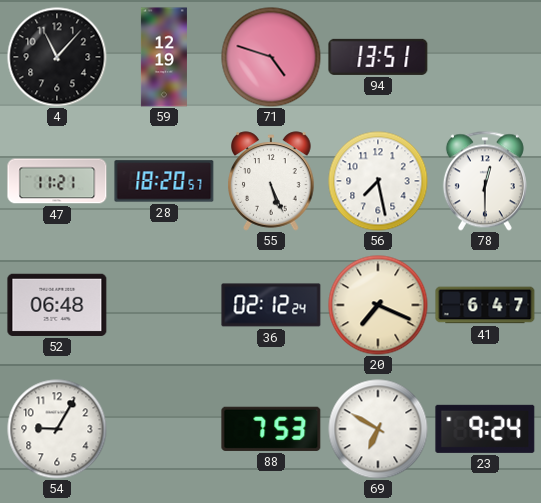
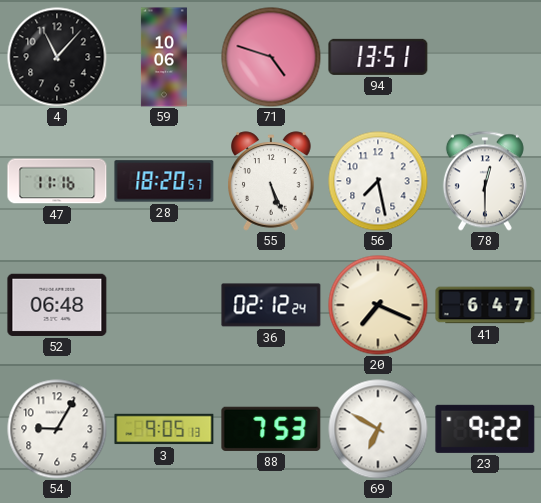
59: 12:19 -> 10:06 (164, 57)
47: 11:21 -> 11:16 (57, 181)
3: none -> 9:05 (164, 429)
23: 9:24 -> 9:22 (485, 429)
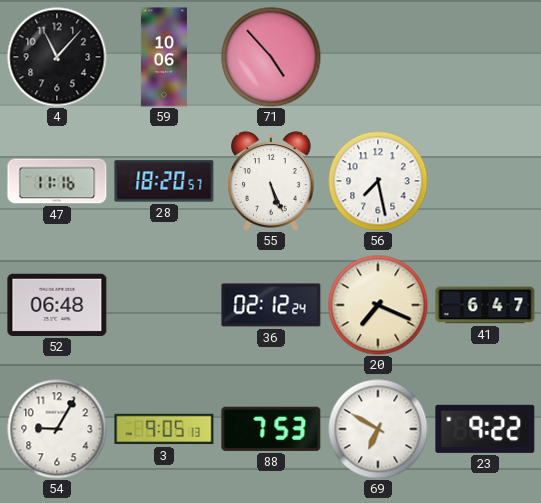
71: 4:48 -> 4:53 (271, 57)
94: 13:51 -> none (378, 57)
78: 12:30 -> none (485, 181)
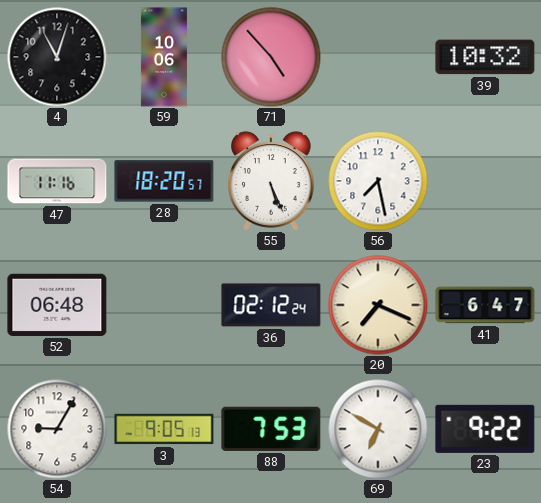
4: 11:07 -> 11:03 (57, 57)
39: none -> 10:32 (485, 57)
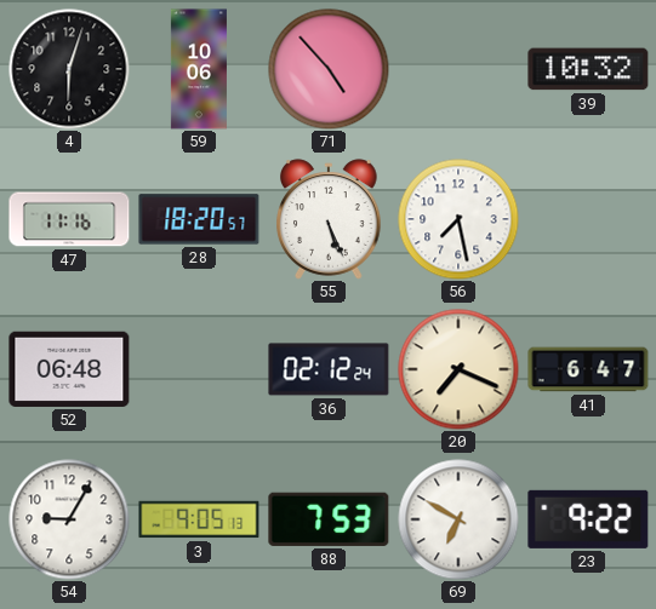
4: 11:03 -> 6:03 (69, 69)
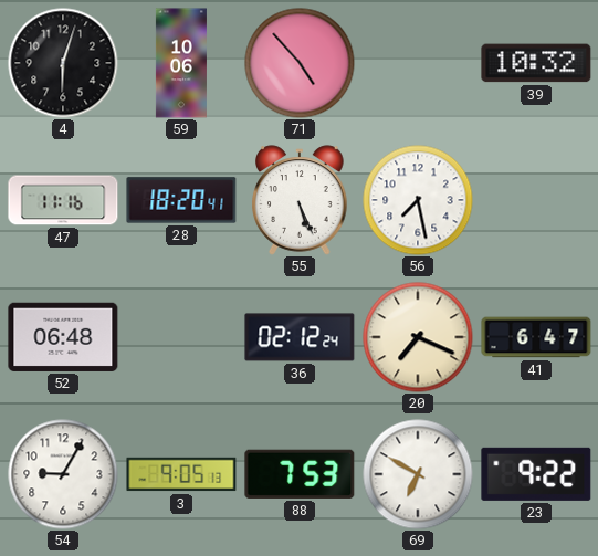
28: 18:20:57 -> 18:20:41 (181, 200)
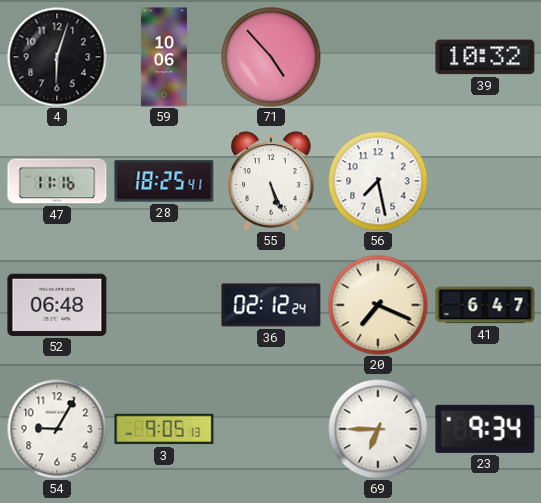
28: 18:20 -> 18:25 (164, 181)
88: 7:53 -> none (300, 474)
69: 6:50 -> 6:45 (378, 429)
23: 9:22 -> 9:34 (485, 429)
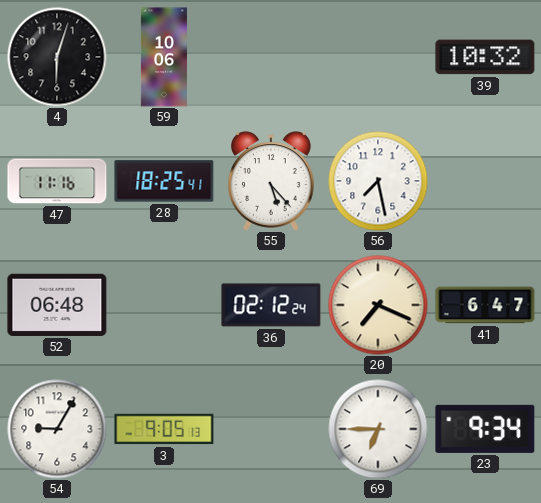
71: 4:53 -> none (271, 57)
55: 5:26 -> 5:23 (271, 181)
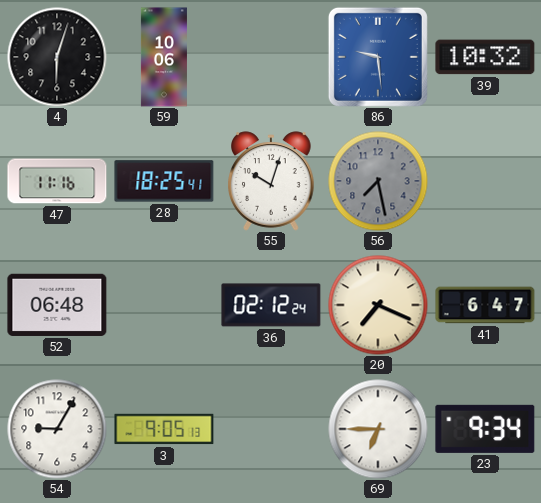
86: none -> 9:29 (378, 57)
55: 5:23 -> 10:03 (271, 181)
56 dial: white -> grey (378, 181)
